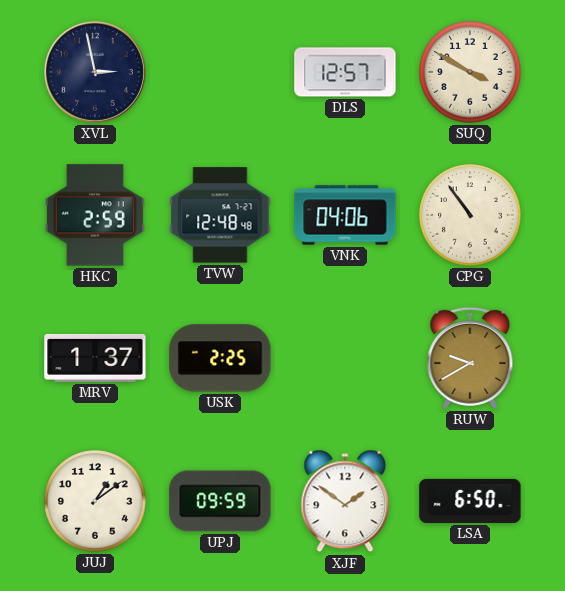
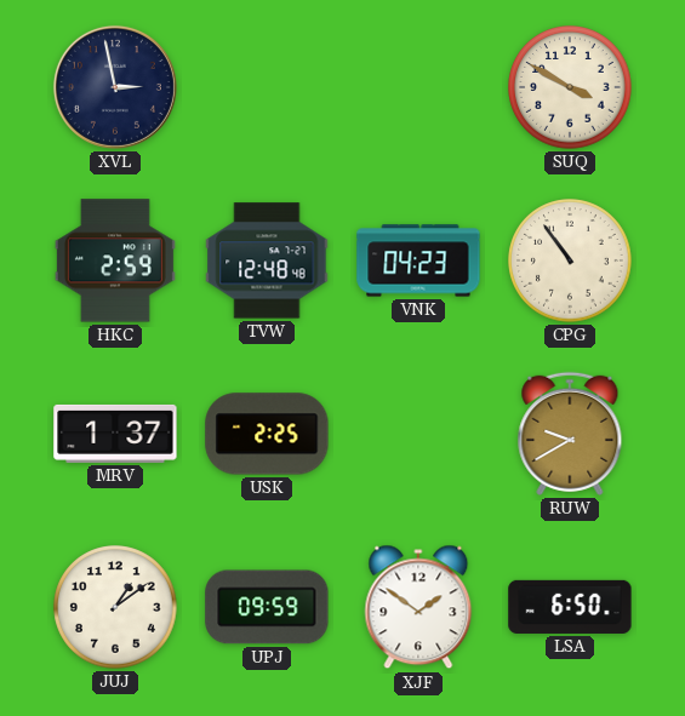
DLS: 12:57 -> none (345, 72)
VNK: 04:06 -> 04:23 (418, 260)
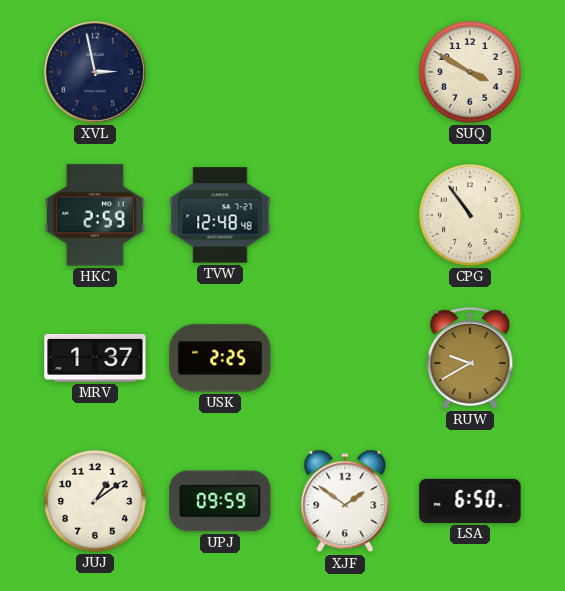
VNK: 04:23 -> none (418, 260)
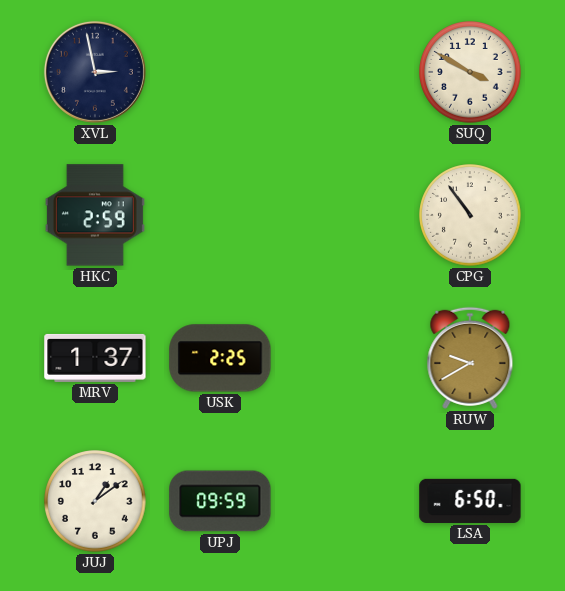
TVW: 12:48 -> none (220, 215)
XJF: 1:51 -> none (345, 501)
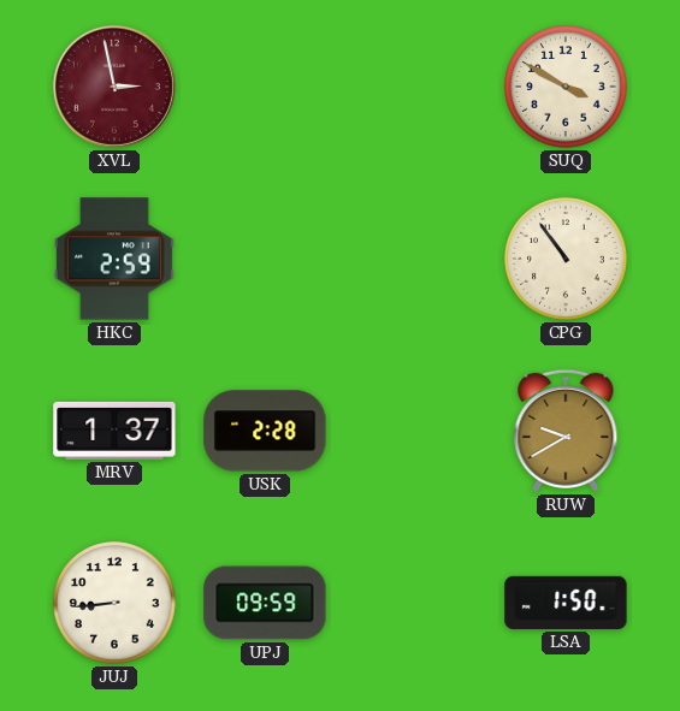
XVL dial: navy -> burgundy (114, 87)
USK: 2:25 -> 2:28 (265, 431)
JUJ: 1:09 -> 8:44 (114, 603)
LSA: 6:50 -> 1:50 (566, 603)
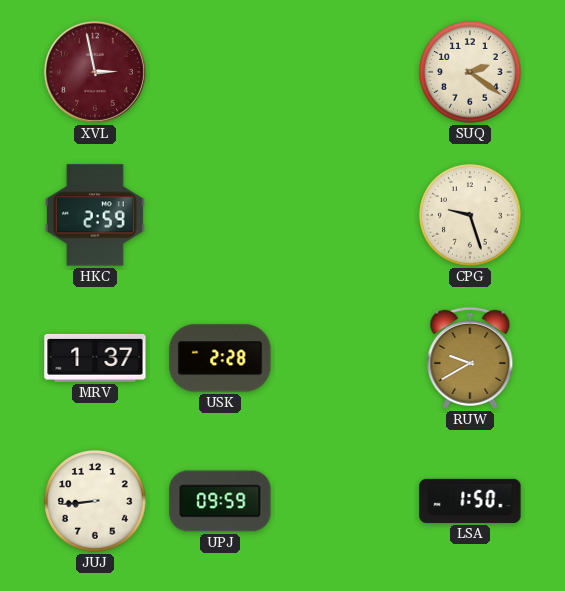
SUQ: 3:50 -> 2:21 (470, 72)
CPG: 10:54 -> 9:27 (470, 215)
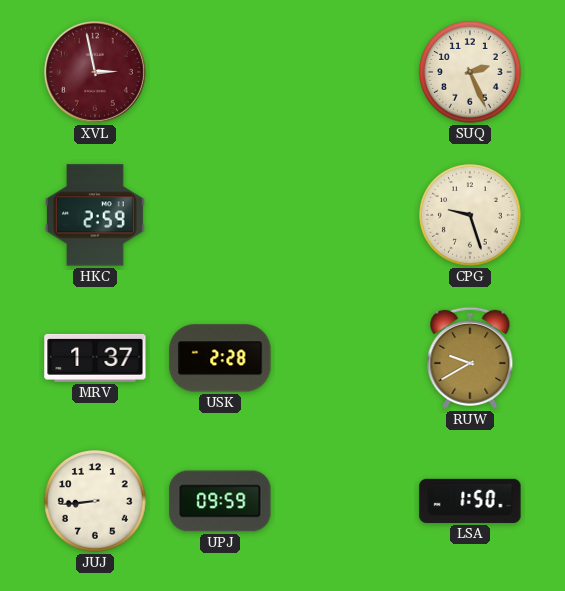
SUQ: 2:21 -> 2:26 (470, 72)
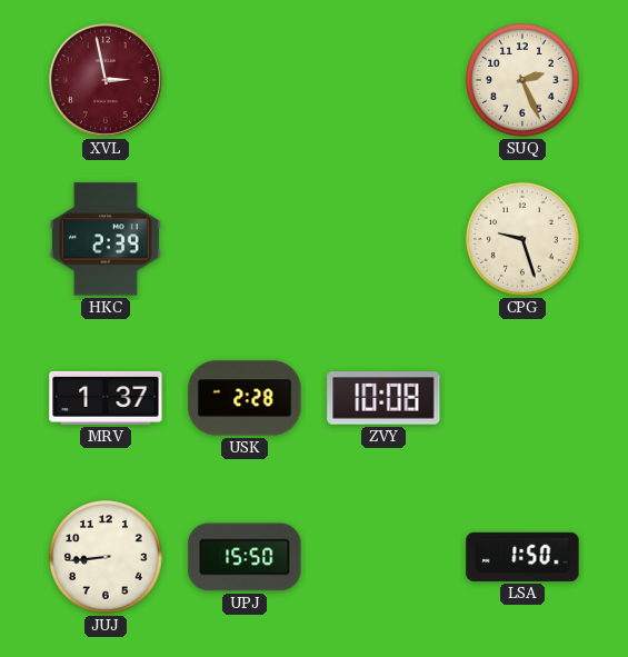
HKC: 2:59 -> 2:39 (106, 239)
ZVY: none -> 10:08 (383, 399)
RUW: 9:40 -> none (470, 358)
UPJ: 09:59 -> 15:50 (245, 557)
